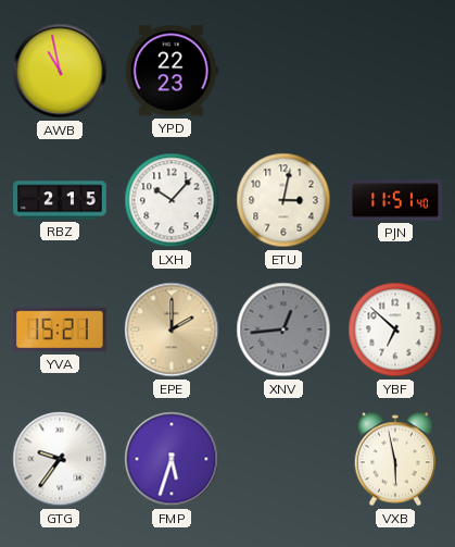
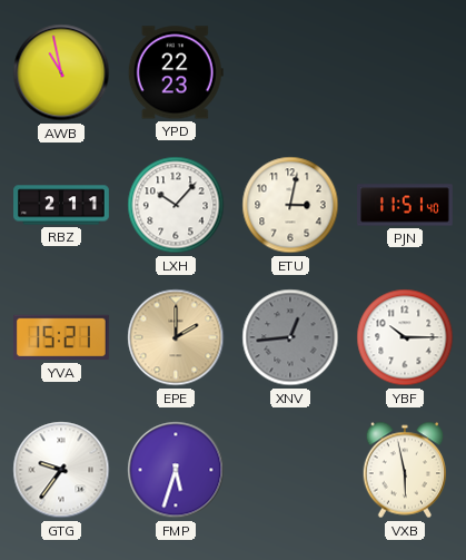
RBZ: 2:15 -> 2:11 (61, 205)
YBF: 6:52 -> 10:15 (405, 337)
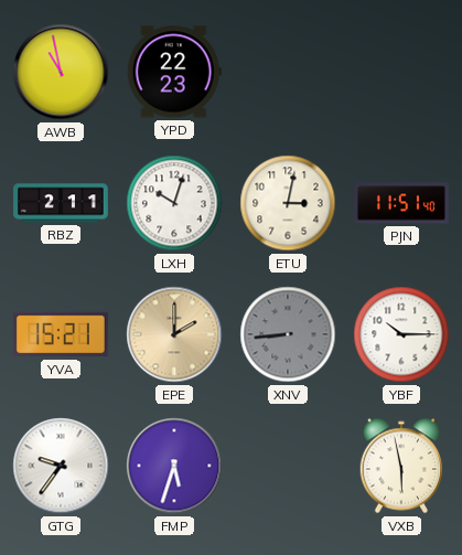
LXH: 10:07 -> 10:03 (174, 203)
XNV: 12:44 -> 8:44 (288, 334)
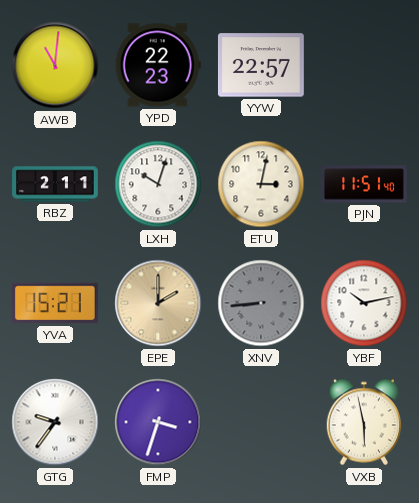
AWB: 10:58 -> 11:01 (55, 65)
YYW: none -> 22:57 (261, 65)
YBF: 10:15 -> 10:13 (364, 303)
FMP: 5:33 -> 3:33 (158, 422)
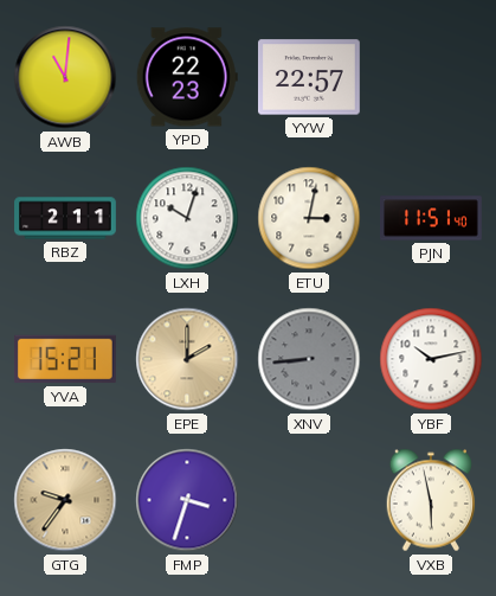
GTG dial: white -> champagne (65, 500)
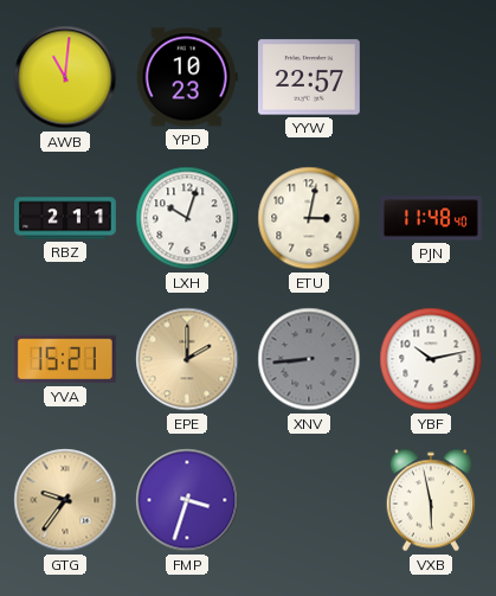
YPD: 22:23 -> 10:23 (187, 77)
PJN: 11:51 -> 11:48 (432, 218)
